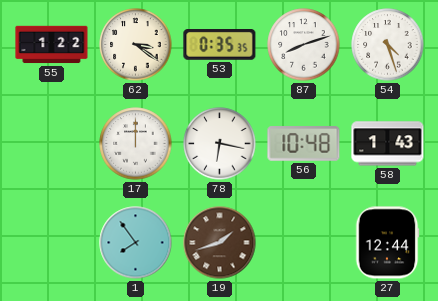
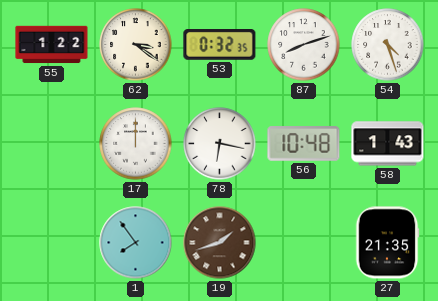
53: 0:35 -> 0:32 (220, 45)
27: 12:44 -> 21:35 (387, 243)
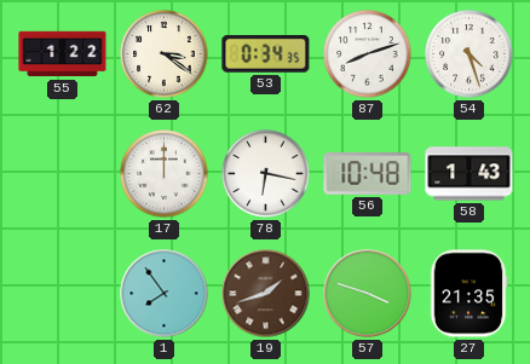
53: 0:32 -> 0:34 (266, 54)
57: none -> 3:48 (368, 294)
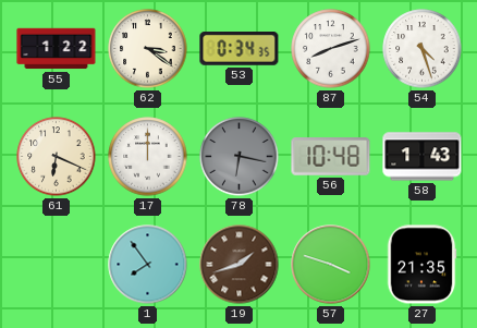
61: none -> 6:19 (57, 157)
78 dial: white -> grey (240, 157)
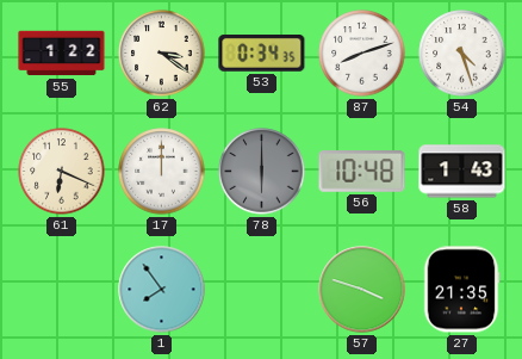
78: 6:17 -> 6:00 (262, 172)
19: 1:42 -> none (240, 265)
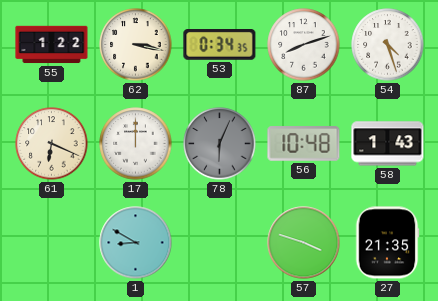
62: 3:21 -> 3:17 (136, 45)
78: 6:00 -> 6:04 (220, 144)
1: 7:54 -> 8:50 (136, 243)
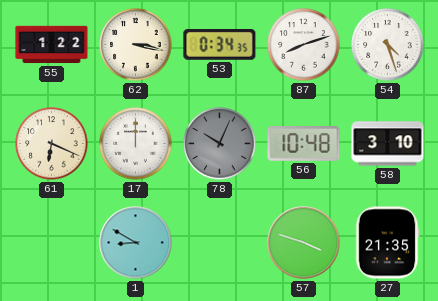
78: 6:04 -> 10:04 (220, 144)
58: 1:43 -> 3:10 (388, 144)
